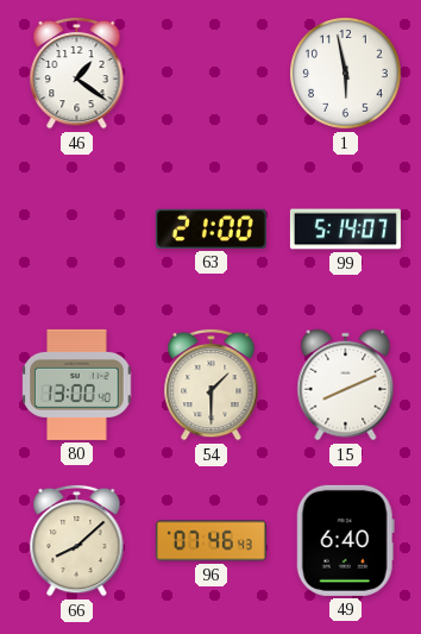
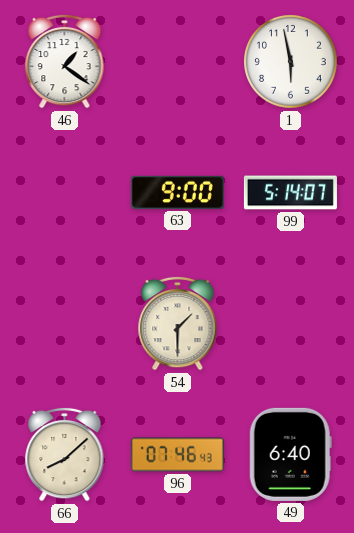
63: 21:00 -> 9:00 (177, 192)
80: 13:00 -> none (77, 384)
15: 8:11 -> none (346, 385)
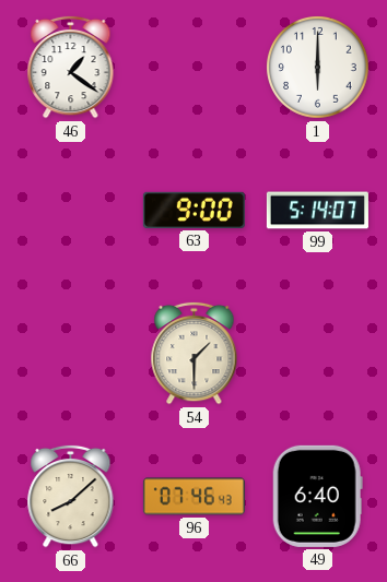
1: 5:58 -> 6:00 (318, 68)
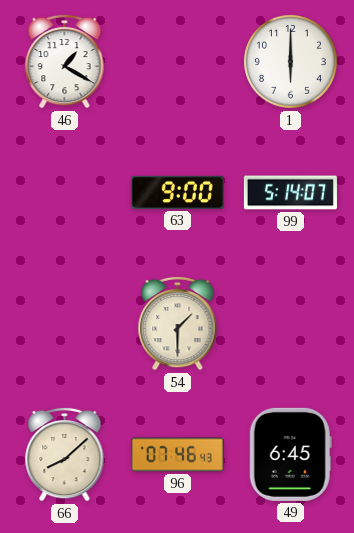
46: 1:21 -> 1:20 (65, 61)
49: 6:40 -> 6:45 (290, 454)
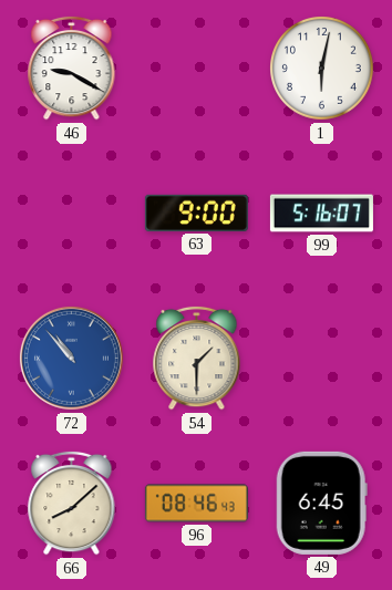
46: 1:20 -> 9:20 (72, 68)
1: 6:00 -> 6:02 (322, 69)
99: 5:14 -> 5:16 (321, 214)
72: none -> 10:53 (71, 358)
96: 07:46 -> 08:46 (196, 504)
